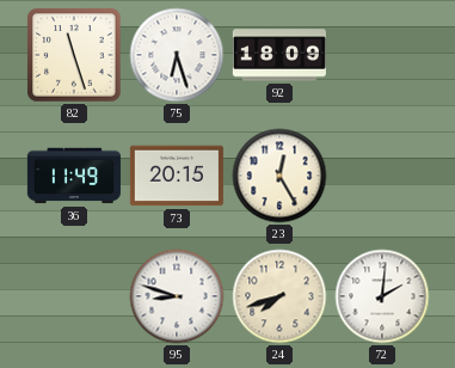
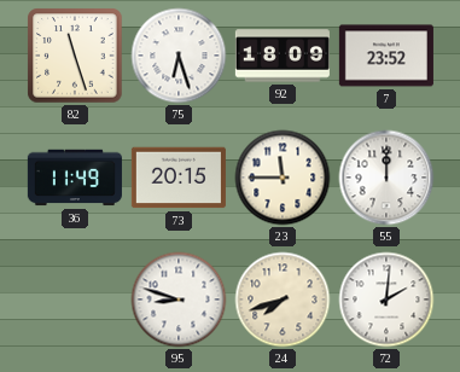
7: none -> 23:52 (386, 56)
23: 12:25 -> 11:45 (283, 178)
55: none -> 12:00 (386, 178)
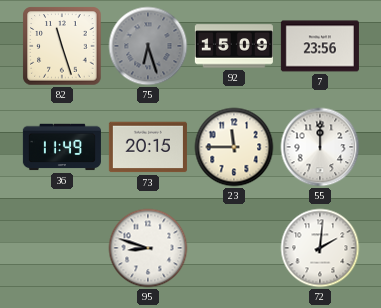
75 dial: white -> grey (148, 46)
92: 18:09 -> 15:09 (234, 46)
7: 23:52 -> 23:56 (320, 46)
24: 7:42 -> none (283, 300)
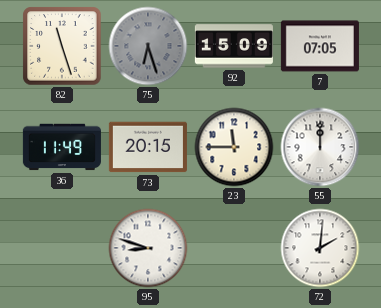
7: 23:56 -> 07:05 (320, 46)
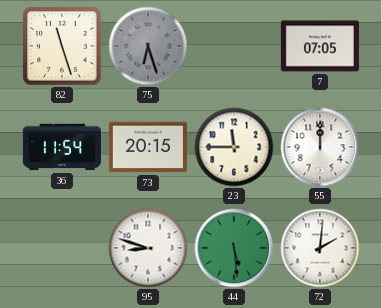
92: 15:09 -> none (234, 46)
36: 11:49 -> 11:54 (62, 147)
44: none -> 5:29 (234, 248)
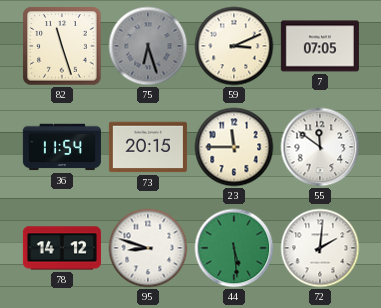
59: none -> 3:11 (234, 46)
55: 12:00 -> 11:51 (320, 147)
78: none -> 14:12 (62, 248)
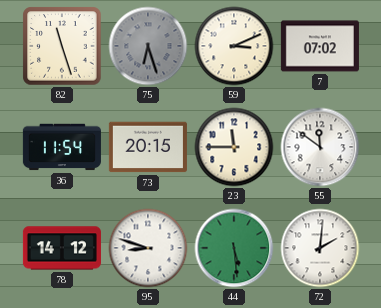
7: 07:05 -> 07:02 (320, 46)
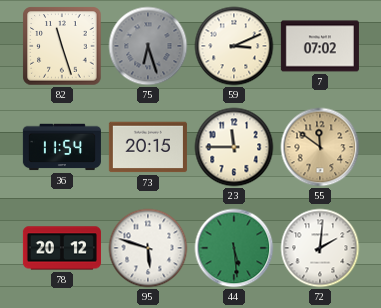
55 dial: white -> champagne (320, 147)
78: 14:12 -> 20:12 (62, 248)
95: 8:48 -> 5:48 (148, 248)
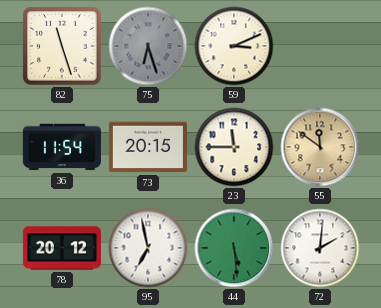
7: 07:02 -> none (320, 46)
95: 5:48 -> 6:58 (148, 248)
